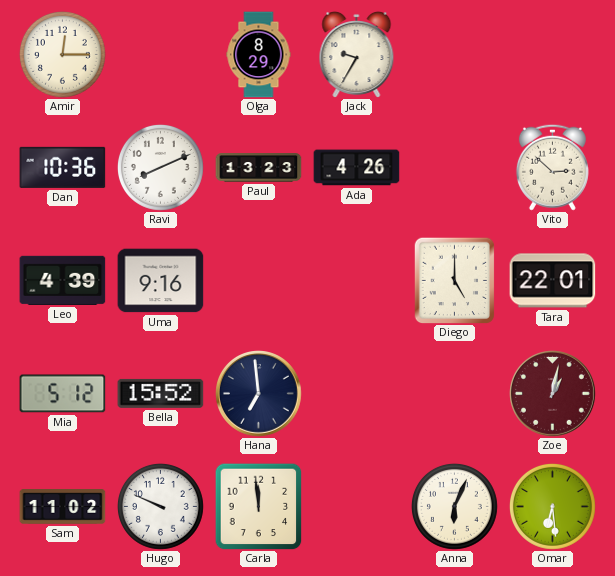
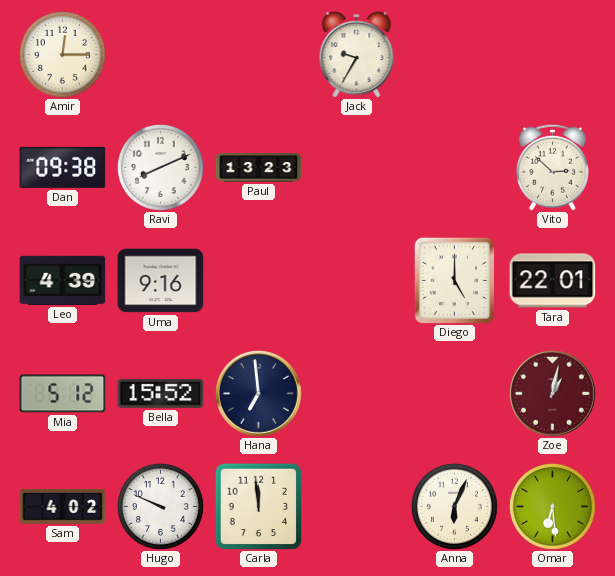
Olga: 8:29 -> none (259, 55)
Dan: 10:36 -> 09:38 (63, 167)
Ada: 4:26 -> none (357, 168)
Sam: 11:02 -> 4:02 (63, 507)
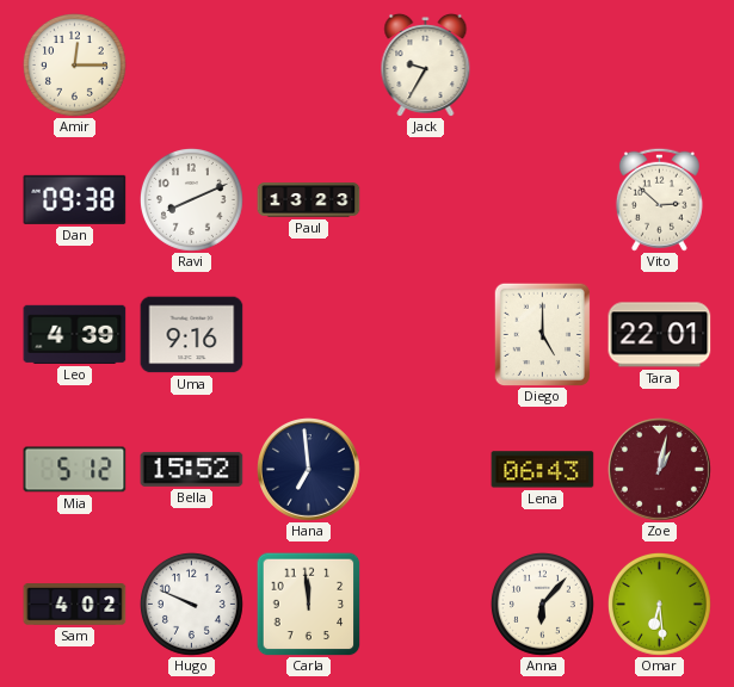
Lena: none -> 06:43 (543, 470)
Anna: 6:04 -> 6:07 (542, 604)
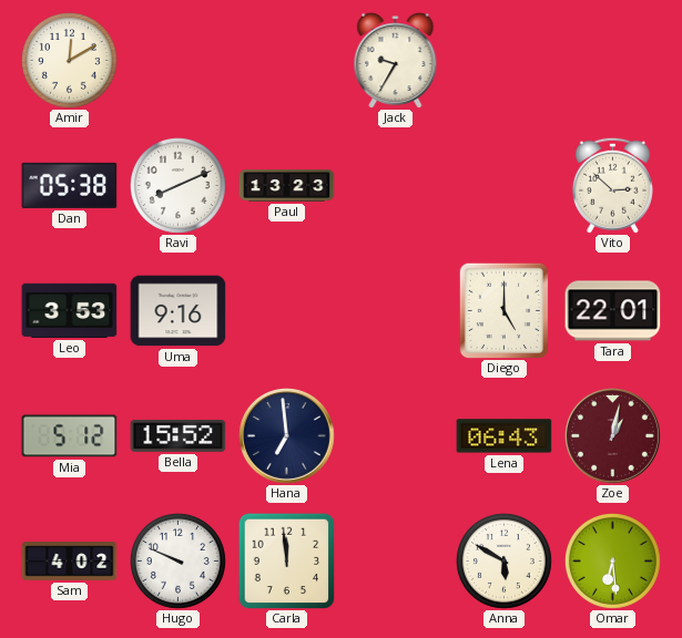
Amir: 12:15 -> 12:10 (69, 60)
Dan: 09:38 -> 05:38 (70, 185)
Leo: 4:39 -> 3:53 (70, 310)
Anna: 6:07 -> 5:50 (503, 560)
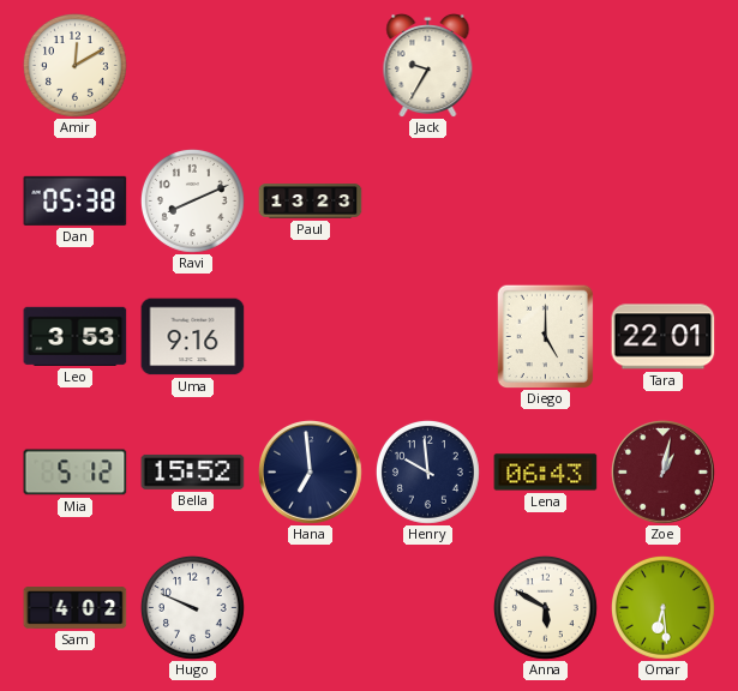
Vito: 2:52 -> none (612, 185)
Henry: none -> 9:59 (427, 471)
Carla: 11:59 -> none (286, 560)
